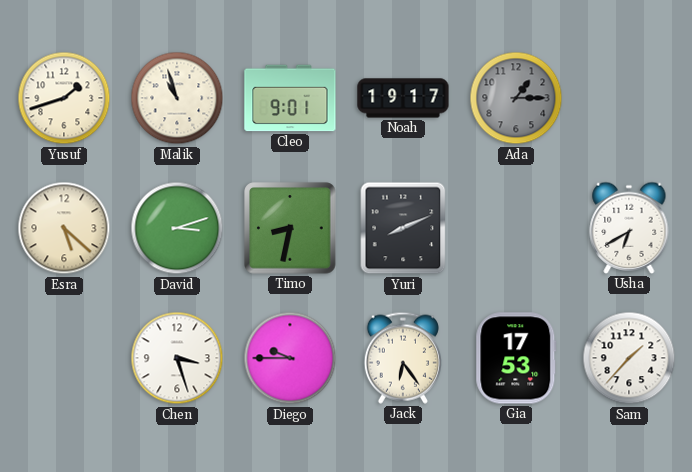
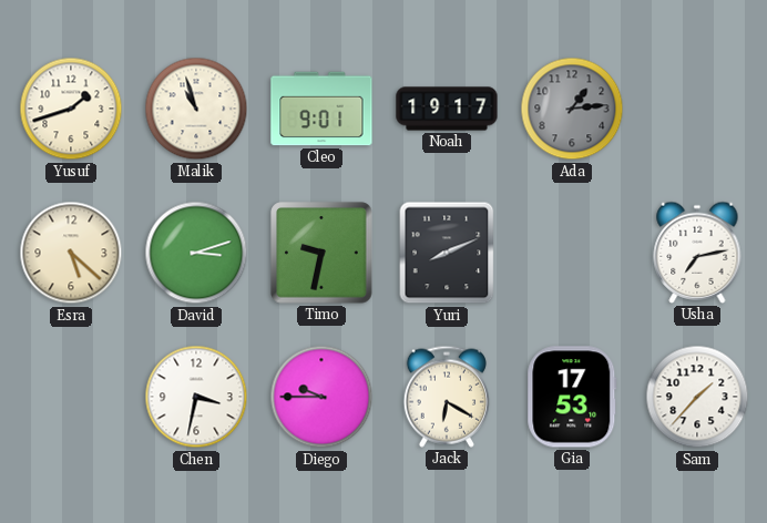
Ada: 1:15 -> 1:14 (572, 109)
Timo: 8:32 -> 9:32 (321, 253)
Usha: 6:40 -> 7:13 (697, 253)
Chen: 3:27 -> 3:32 (196, 397)
Jack: 6:24 -> 6:20 (447, 397)
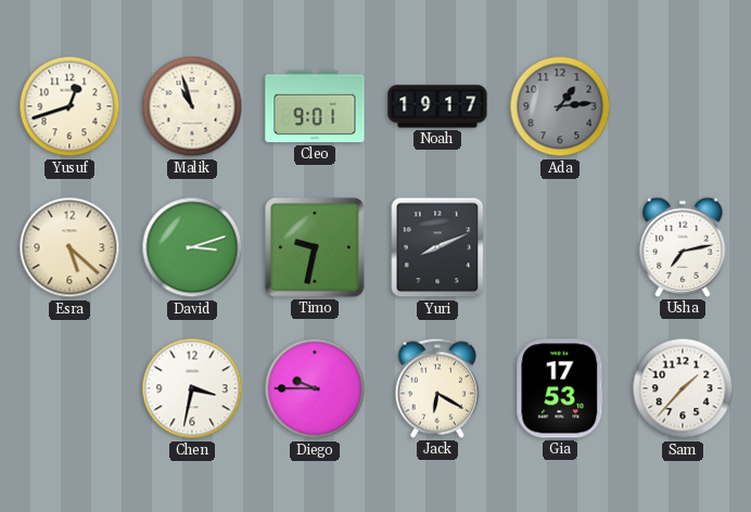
Yusuf: 1:42 -> 12:42 (69, 106)
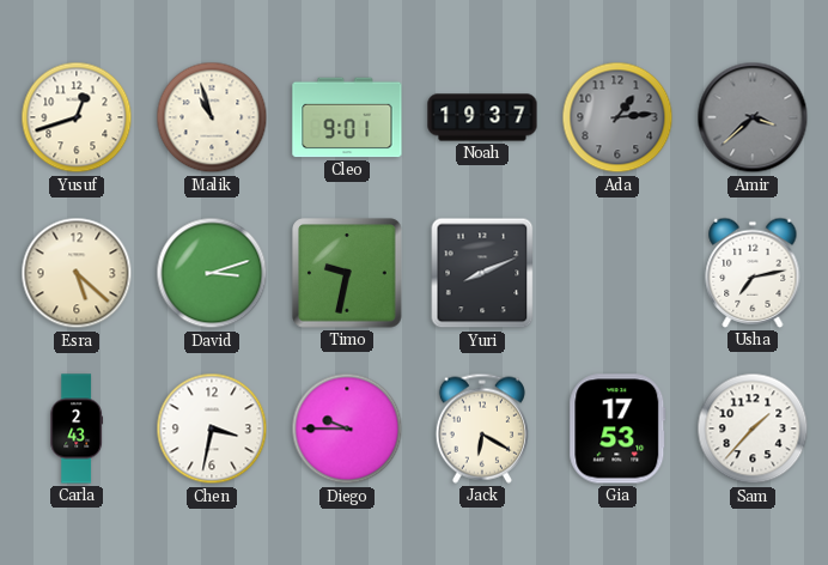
Noah: 19:17 -> 19:37 (482, 117)
Amir: none -> 3:38 (753, 117)
Carla: none -> 2:43 (77, 429)
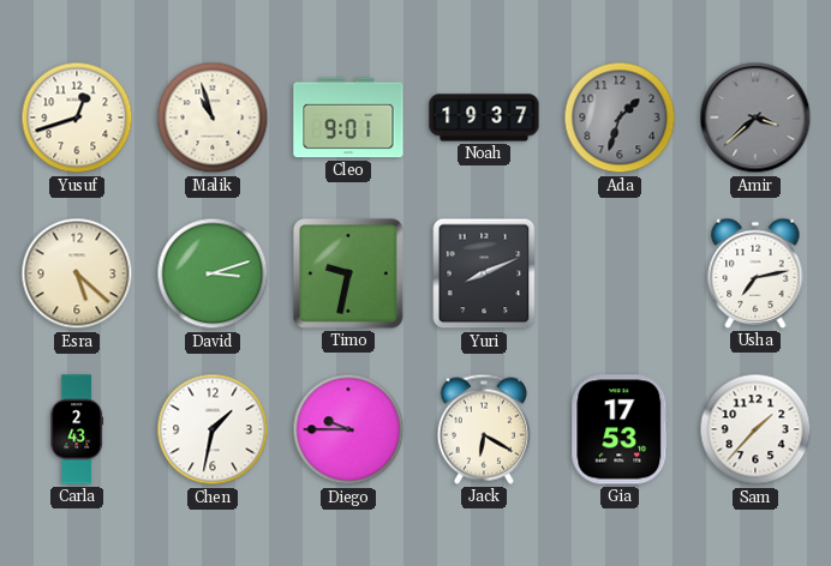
Ada: 1:14 -> 1:33 (620, 118)
Chen: 3:32 -> 1:32 (213, 429)
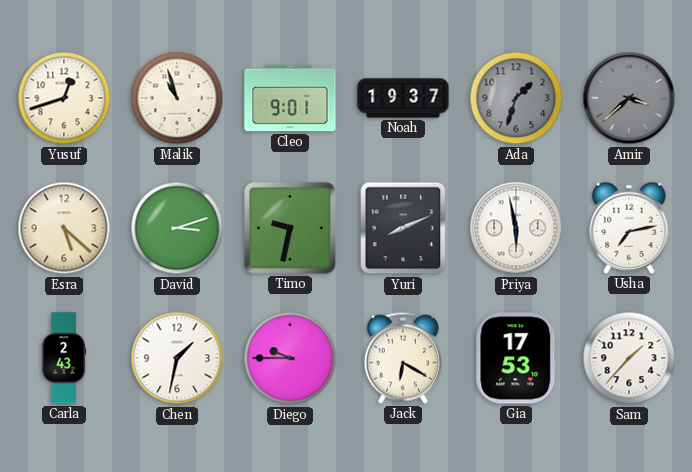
Priya: none -> 5:58 (516, 228)
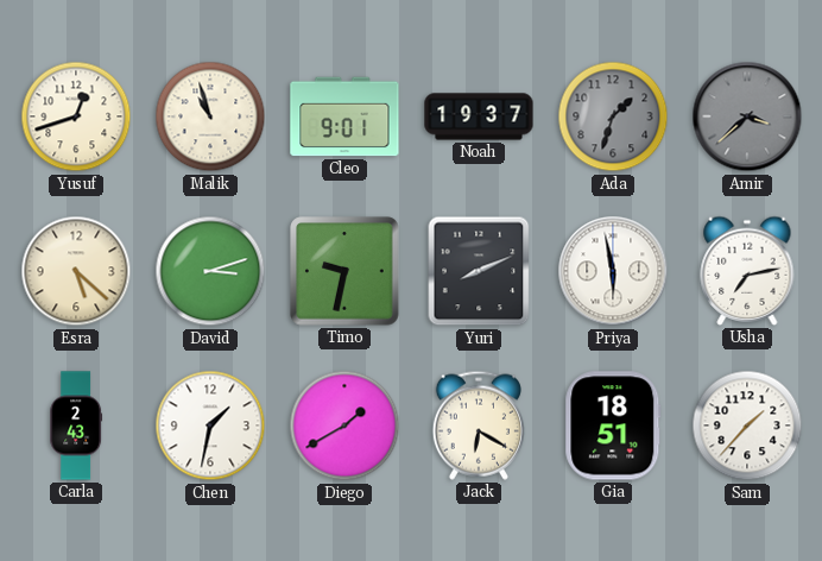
Diego: 9:45 -> 1:40 (344, 426)
Gia: 17:53 -> 18:51 (613, 426)
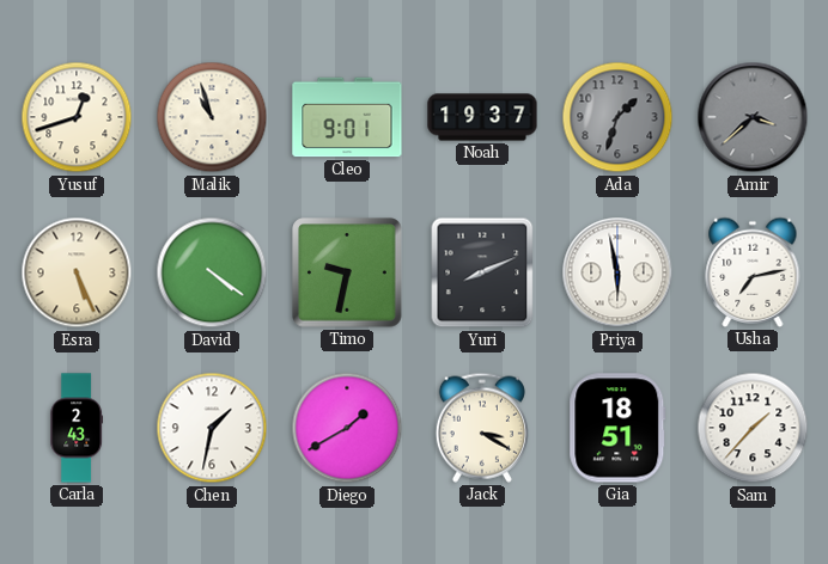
Esra: 5:22 -> 5:26 (77, 272)
David: 3:12 -> 4:21 (212, 272)
Jack: 6:20 -> 3:20 (482, 428)
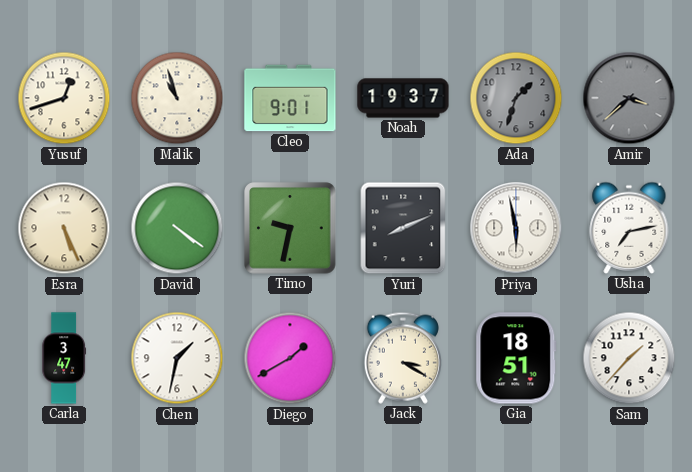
Carla: 2:43 -> 3:47 (64, 358)
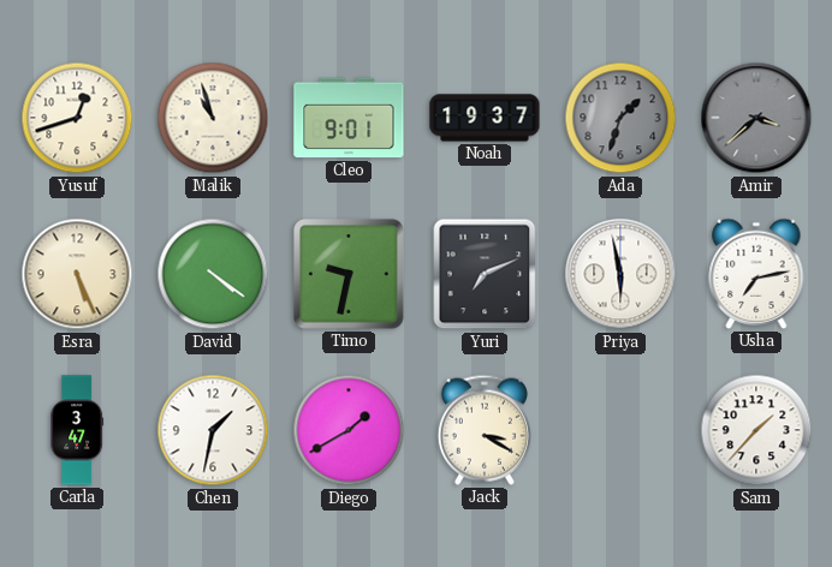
Yuri: 8:11 -> 7:11 (485, 274)
Gia: 18:51 -> none (516, 358)
